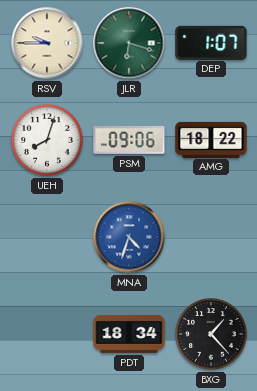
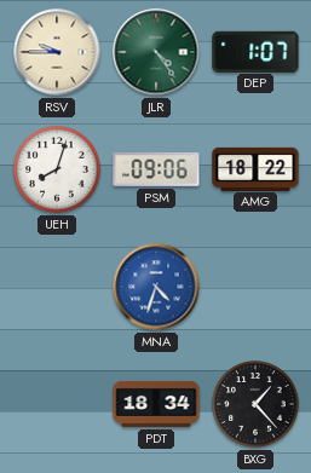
JLR: 6:18 -> 4:24 (156, 52)
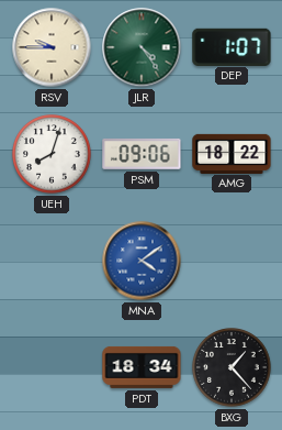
MNA: 4:33 -> 4:09 (142, 261)
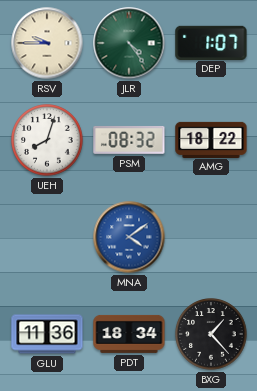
PSM: 09:06 -> 08:32 (129, 140)
GLU: none -> 11:36 (47, 334)
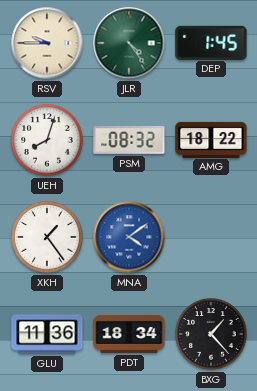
DEP: 1:07 -> 1:45 (211, 42)
XKH: none -> 1:24 (47, 237)
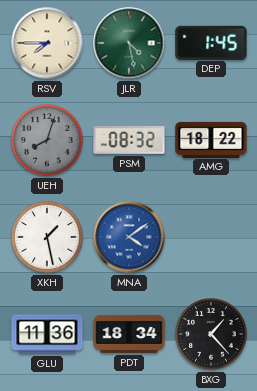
RSV: 9:45 -> 7:45 (47, 43)
JLR: 4:24 -> 4:28 (129, 43)
UEH dial: white -> grey (47, 140)
XKH: 1:24 -> 1:28 (47, 237)
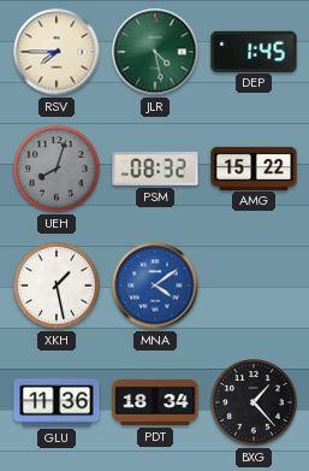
AMG: 18:22 -> 15:22 (254, 167)
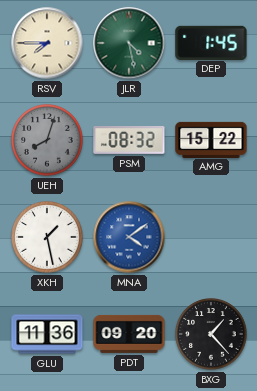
PDT: 18:34 -> 09:20 (129, 334)
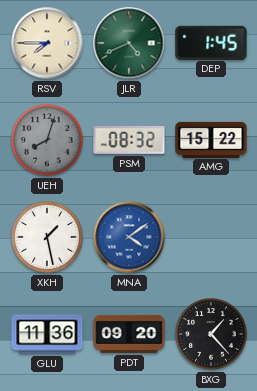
JLR: 4:28 -> 4:41 (129, 43)
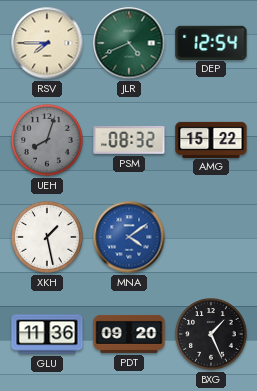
DEP: 1:45 -> 12:54 (211, 42)
BXG: 1:23 -> 1:26 (211, 334)
